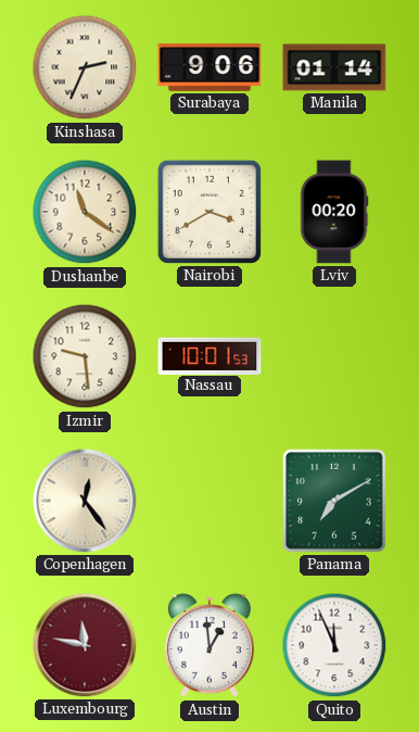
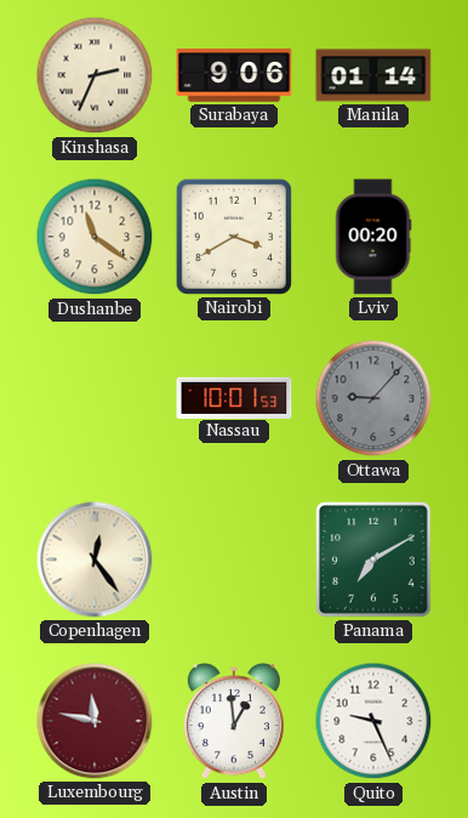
Izmir: 9:29 -> none (85, 356)
Ottawa: none -> 9:07 (373, 398)
Quito: 11:56 -> 9:26 (373, 721)
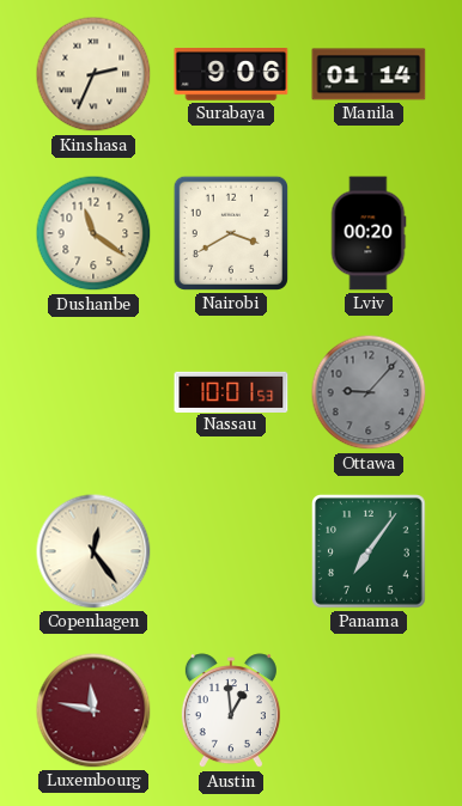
Panama: 7:10 -> 7:06 (369, 551)
Quito: 9:26 -> none (373, 721)
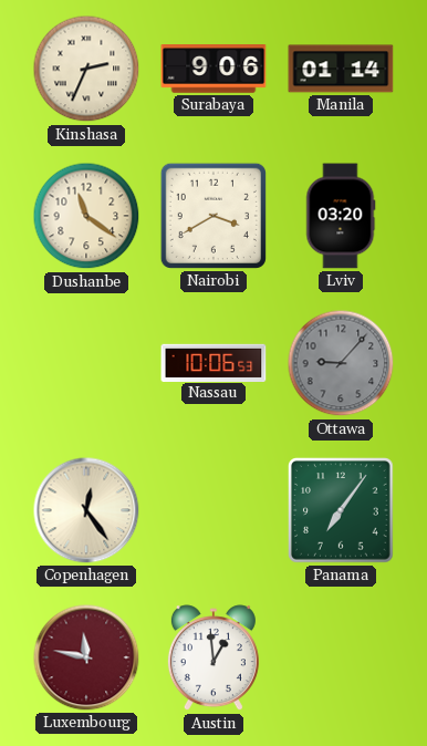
Lviv: 00:20 -> 03:20 (341, 216)
Nassau: 10:01 -> 10:06 (213, 362)
